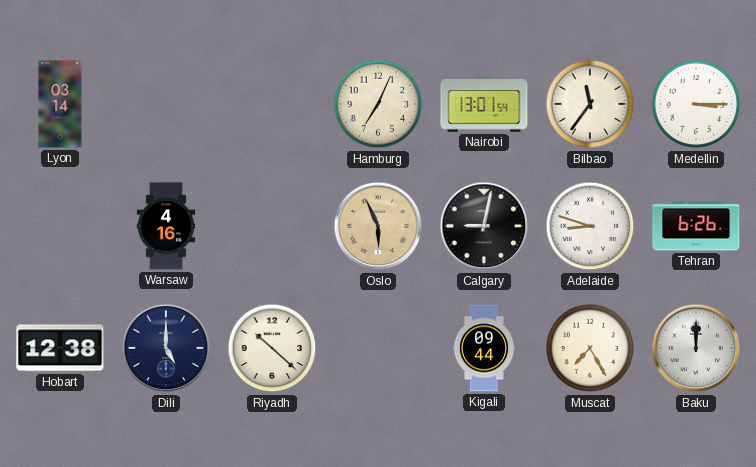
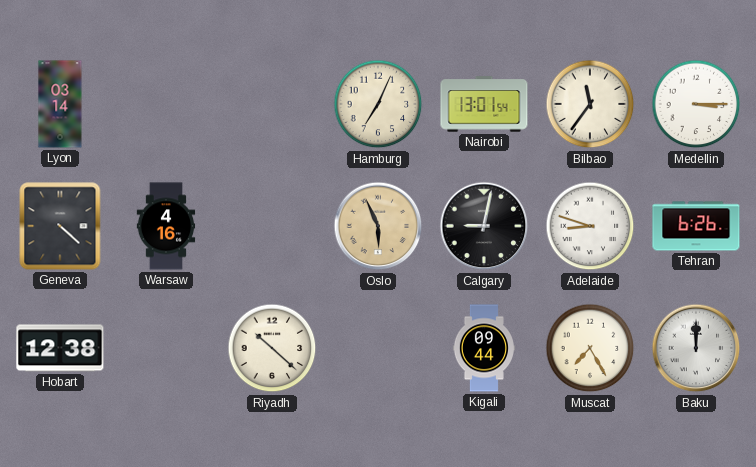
Geneva: none -> 4:22 (60, 226)
Dili: 5:00 -> none (166, 348)
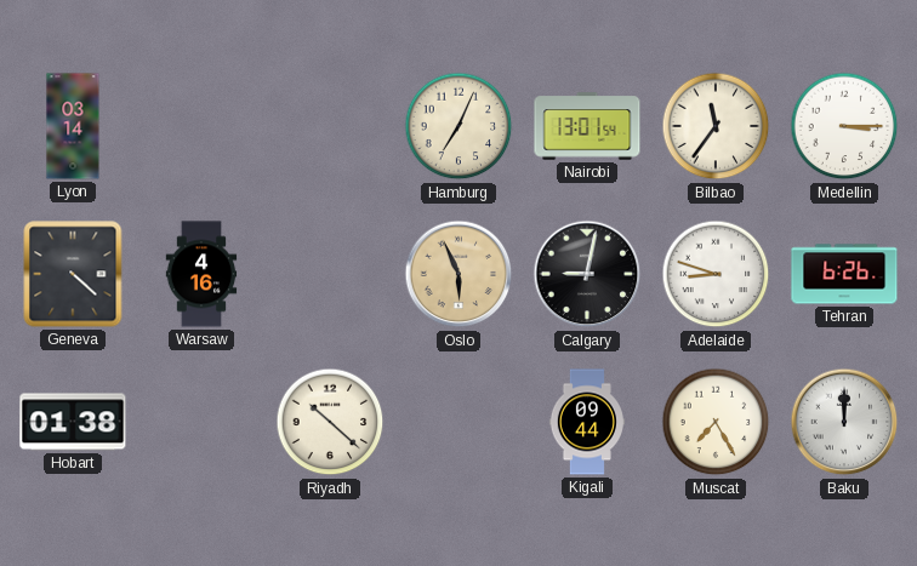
Hobart: 12:38 -> 01:38 (73, 422)
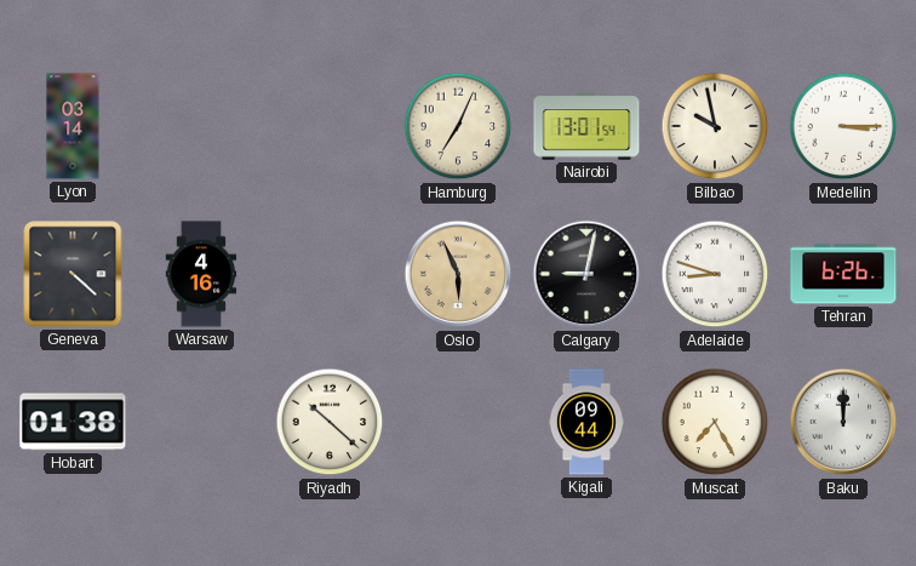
Bilbao: 11:36 -> 9:58 (715, 126)
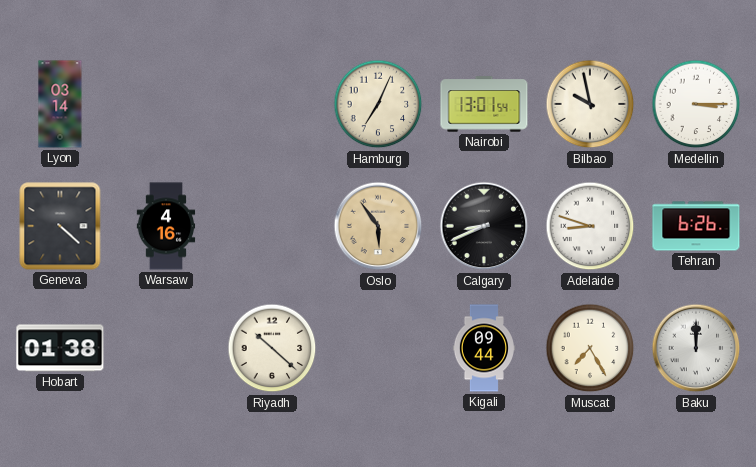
Oslo: 5:56 -> 5:54 (378, 226)
Calgary: 9:02 -> 8:41 (484, 226)
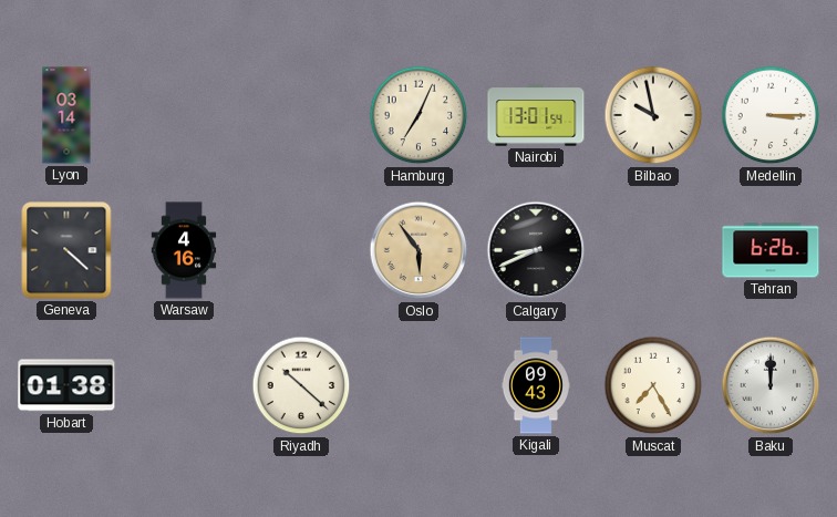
Adelaide: 8:48 -> none (590, 226)
Kigali: 09:44 -> 09:43 (536, 385)
